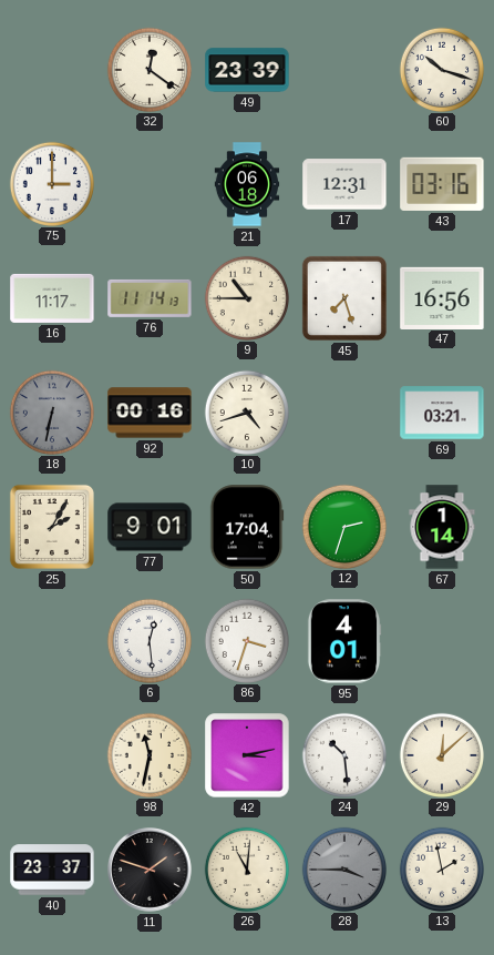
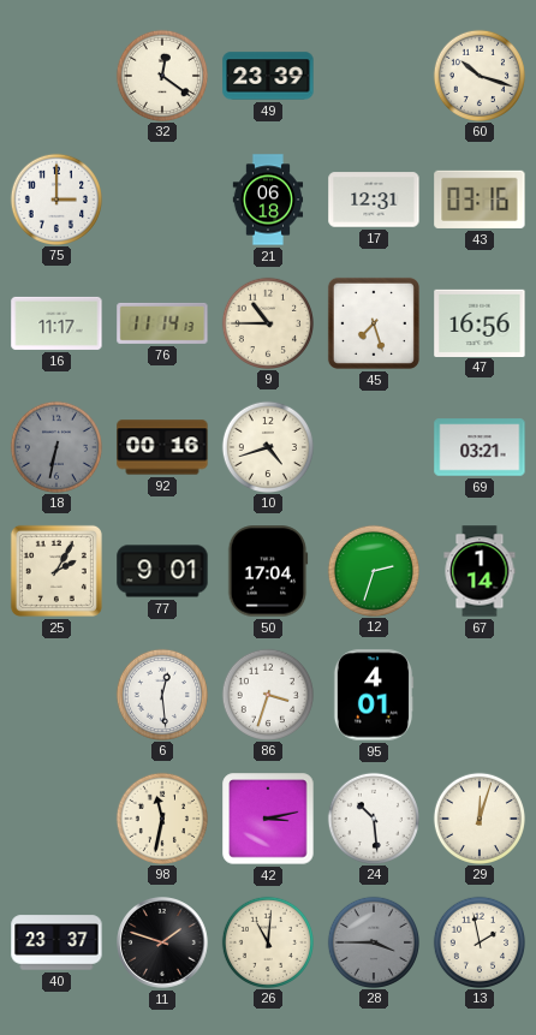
29: 12:08 -> 12:03 (478, 817)
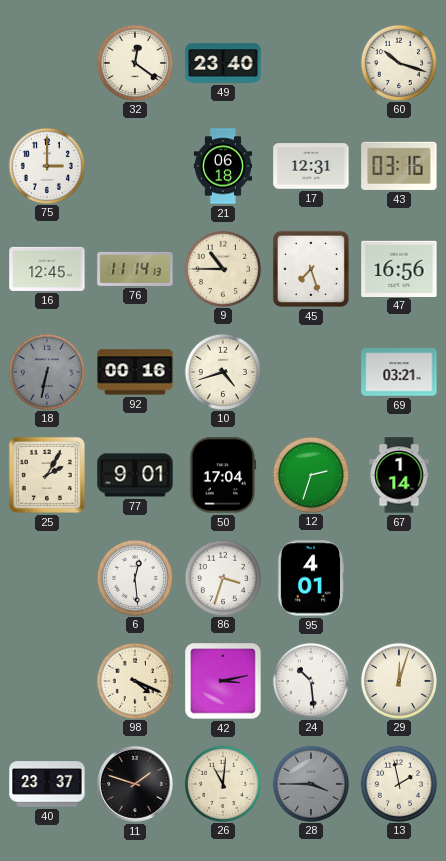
49: 23:39 -> 23:40 (223, 63)
16: 11:17 -> 12:45 (47, 269)
98: 11:32 -> 4:19 (134, 680)
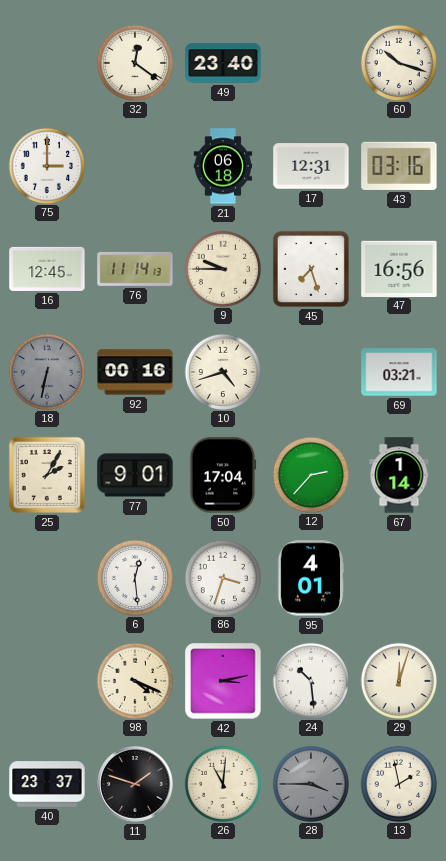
9: 10:45 -> 9:45 (222, 268)
12: 2:33 -> 2:37 (310, 474)
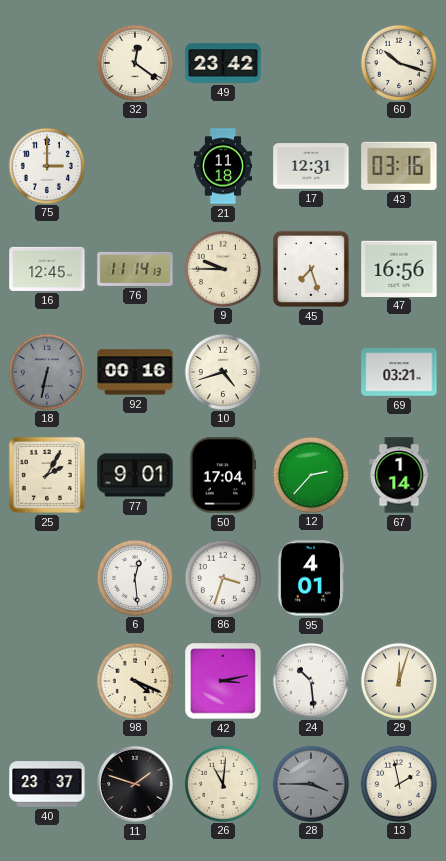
49: 23:40 -> 23:42 (223, 63)
21: 06:18 -> 11:18 (223, 166)
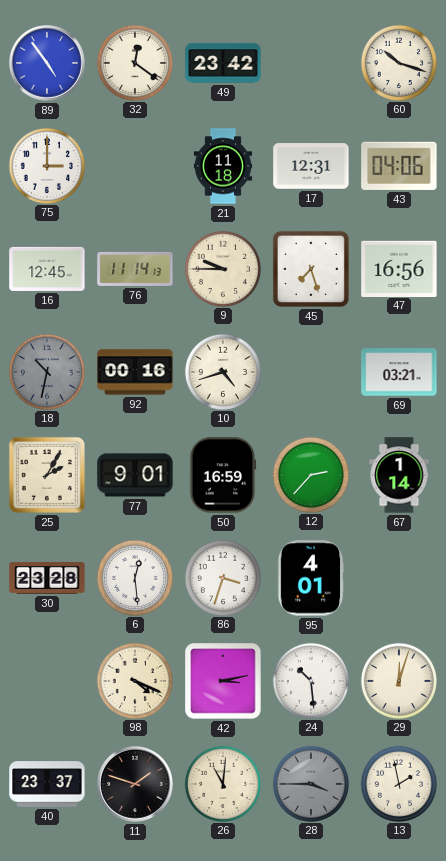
89: none -> 4:54 (48, 64)
43: 03:16 -> 04:06 (399, 166)
18: 6:32 -> 10:32 (46, 371)
50: 17:04 -> 16:59 (223, 475)
30: none -> 23:28 (47, 578)
